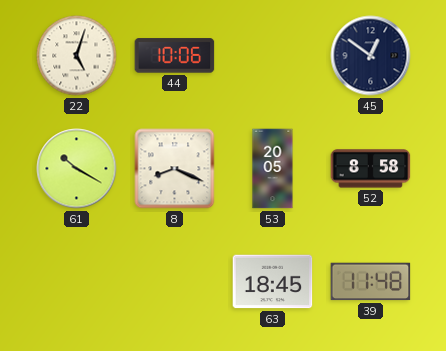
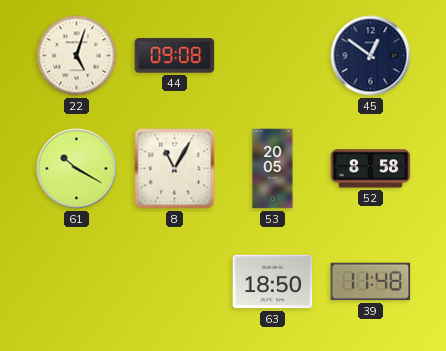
44: 10:06 -> 09:08 (175, 56)
8: 8:19 -> 11:05 (175, 169)
63: 18:45 -> 18:50 (273, 282)
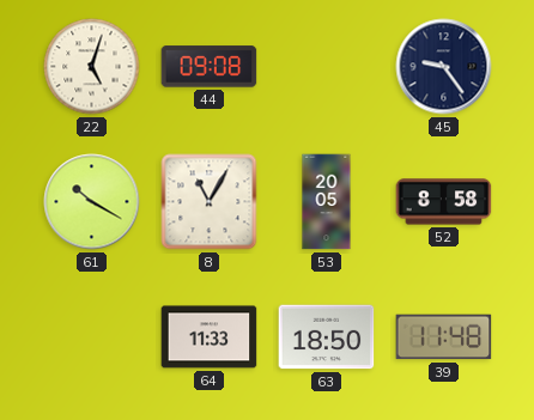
45: 12:51 -> 9:24 (444, 67)
64: none -> 11:33 (210, 337)
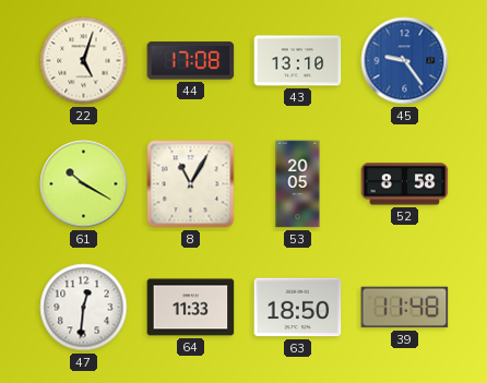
44: 09:08 -> 17:08 (191, 61)
43: none -> 13:10 (298, 61)
45 dial: navy -> blue (405, 61)
47: none -> 12:31 (84, 308)
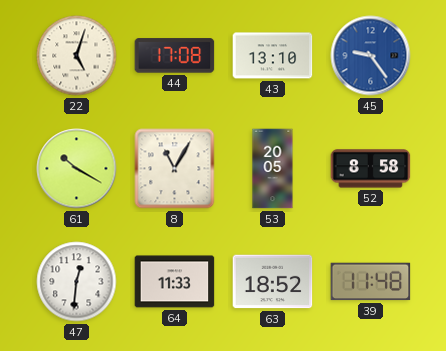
63: 18:50 -> 18:52 (273, 282)
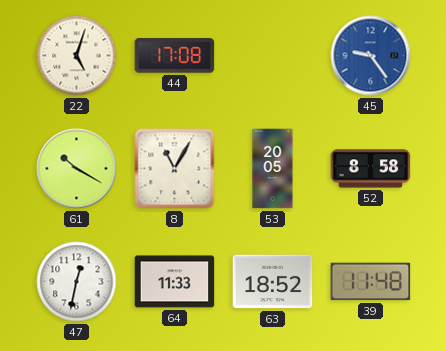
43: 13:10 -> none (273, 56)
47: 12:31 -> 12:32 (77, 282)
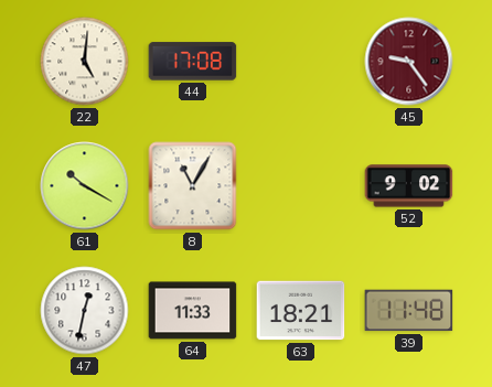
22: 5:03 -> 5:01 (85, 62)
45 dial: blue -> burgundy (409, 62)
53: 20:05 -> none (273, 169)
52: 8:58 -> 9:02 (409, 186)
63: 18:52 -> 18:21 (301, 311)
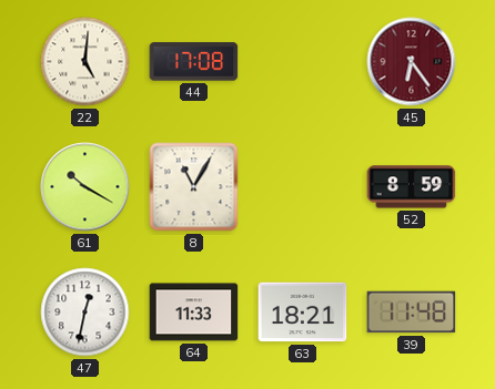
45: 9:24 -> 6:24 (412, 62)
52: 9:02 -> 8:59 (412, 187)
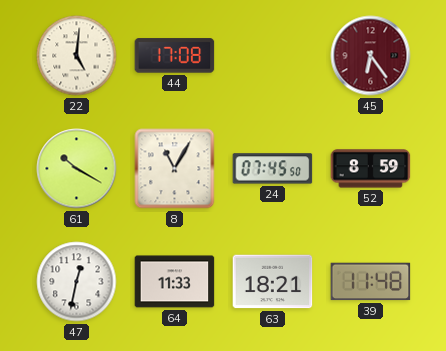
24: none -> 07:45 (273, 169)
